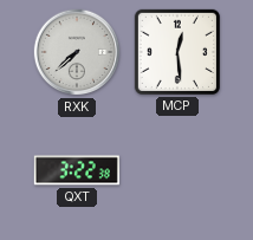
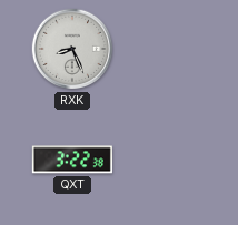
RXK: 7:38 -> 8:26 (72, 49)
MCP: 12:29 -> none (177, 52)
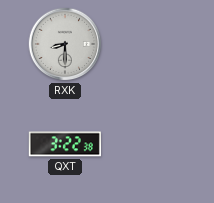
RXK: 8:26 -> 8:30 (65, 44)
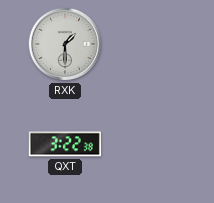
RXK: 8:30 -> 1:30 (65, 44)
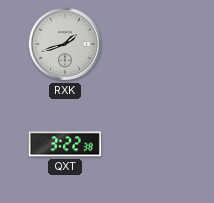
RXK: 1:30 -> 1:42 (65, 44)
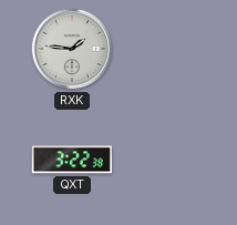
RXK: 1:42 -> 1:46 (72, 49)
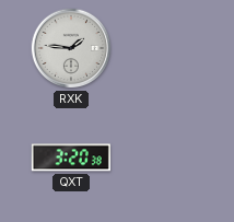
QXT: 3:22 -> 3:20 (71, 157)
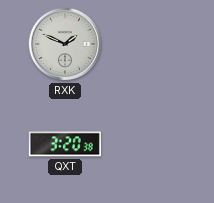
RXK: 1:46 -> 1:49 (65, 44)
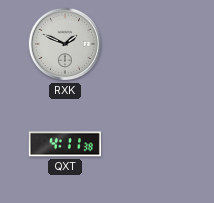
QXT: 3:20 -> 4:11 (65, 144)
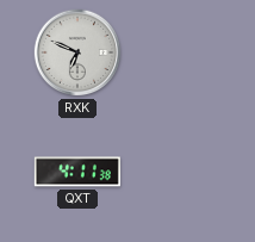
RXK: 1:49 -> 6:49 (77, 52)
